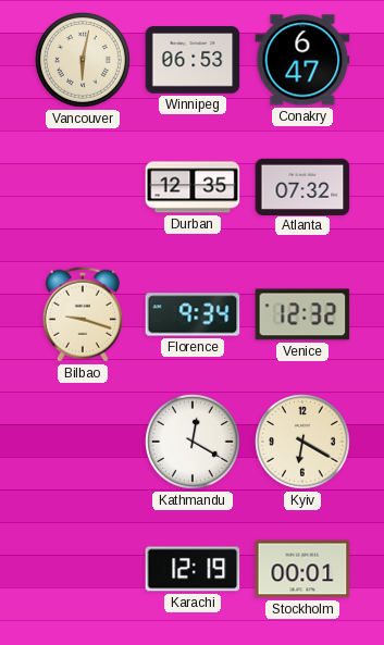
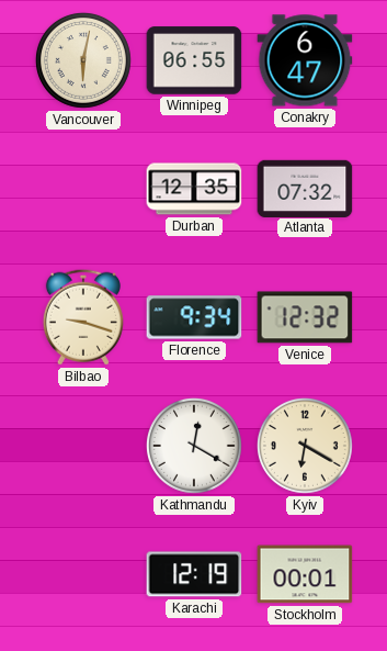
Winnipeg: 06:53 -> 06:55 (194, 60)
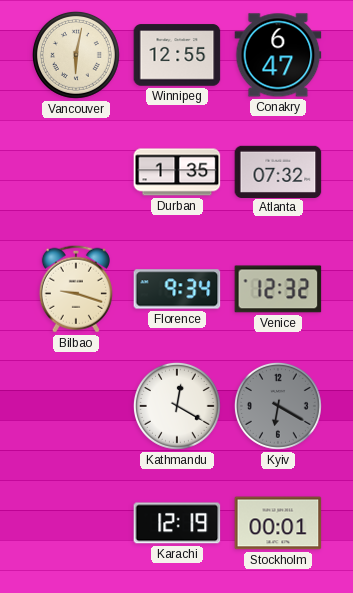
Winnipeg: 06:55 -> 12:55 (177, 55)
Durban: 12:35 -> 1:35 (177, 172)
Kyiv dial: cream -> grey (278, 406)
